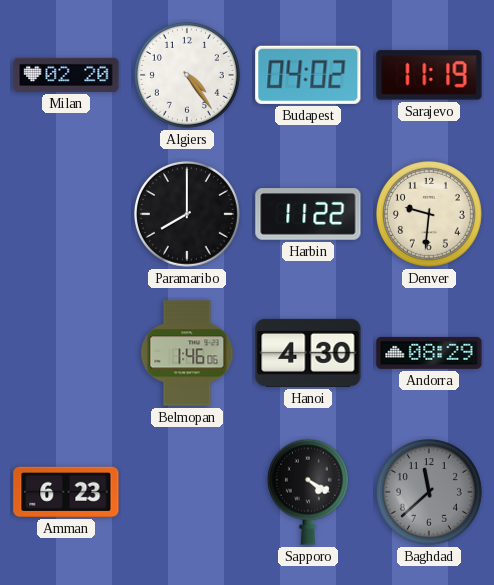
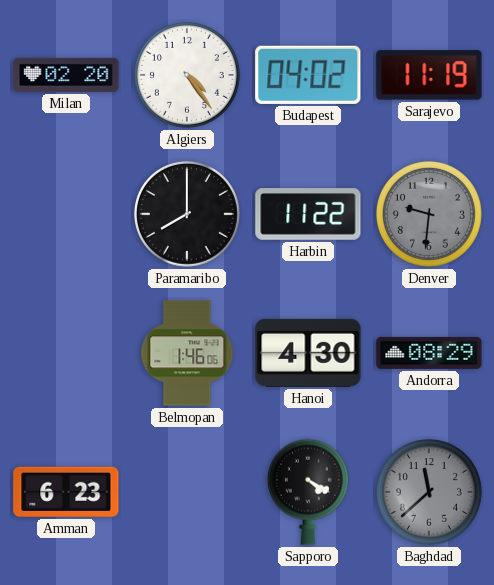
Denver dial: cream -> grey (429, 214)
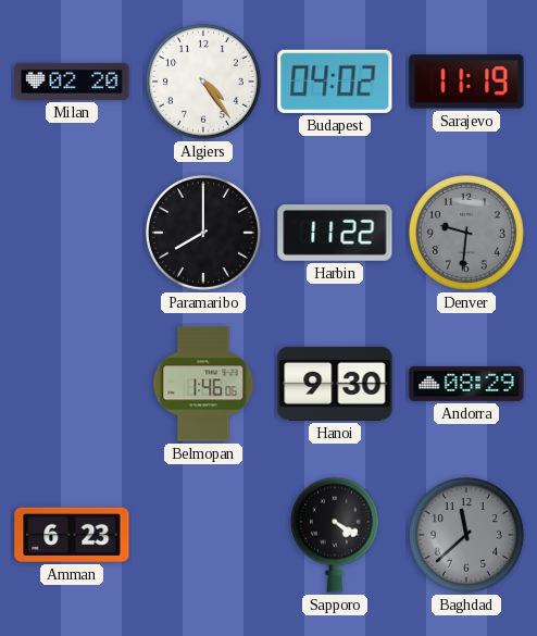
Hanoi: 4:30 -> 9:30 (335, 384)
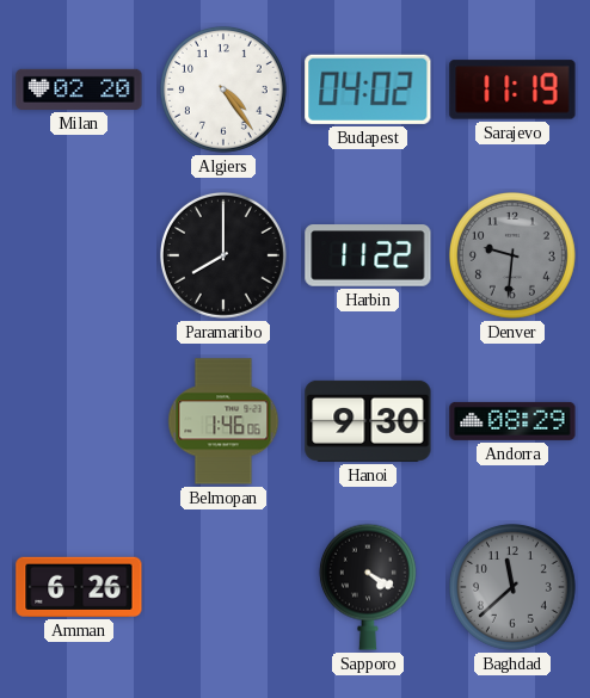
Amman: 6:23 -> 6:26 (79, 587)
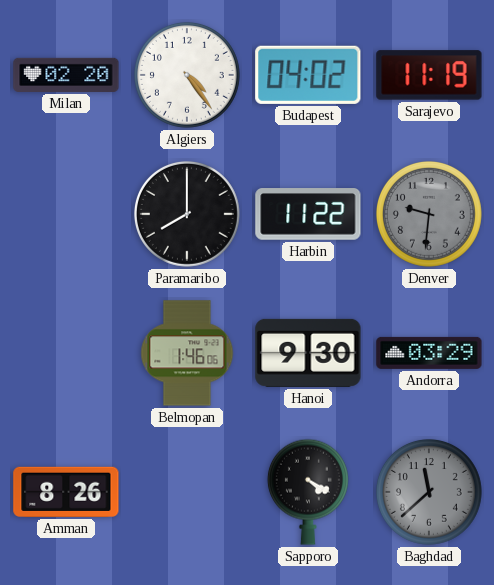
Andorra: 08:29 -> 03:29 (429, 353)
Amman: 6:26 -> 8:26 (66, 492)
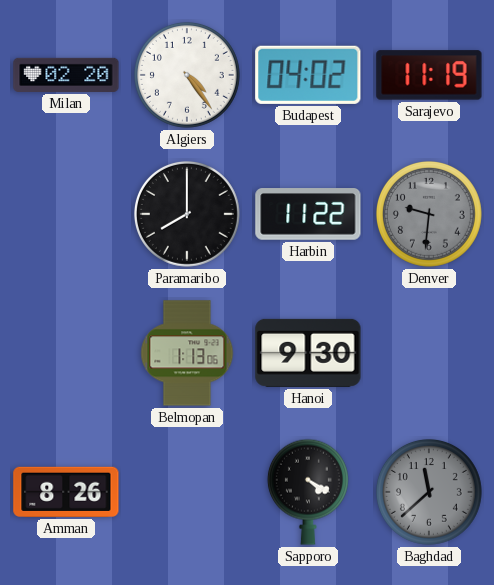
Belmopan: 1:46 -> 1:13 (187, 353)
Andorra: 03:29 -> none (429, 353)
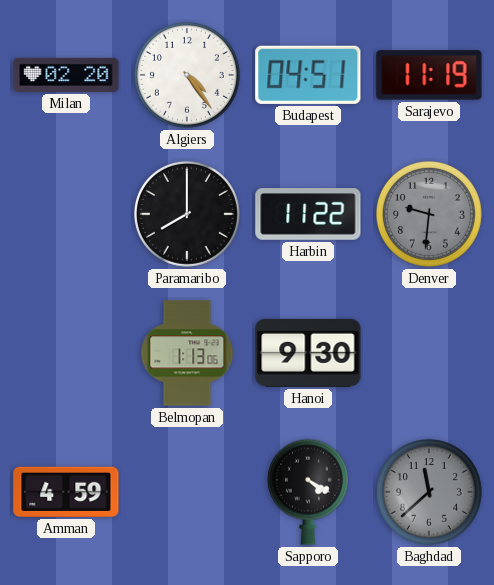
Budapest: 04:02 -> 04:51 (308, 75)
Amman: 8:26 -> 4:59 (66, 492)
